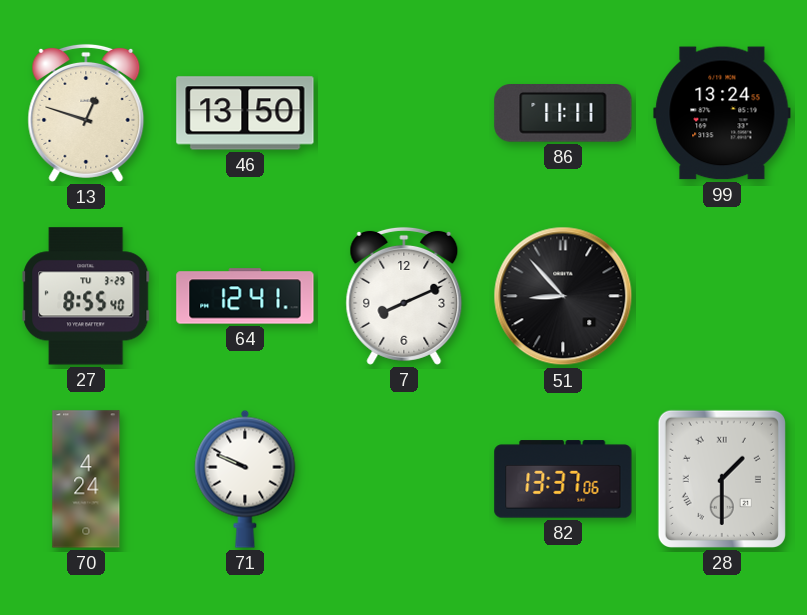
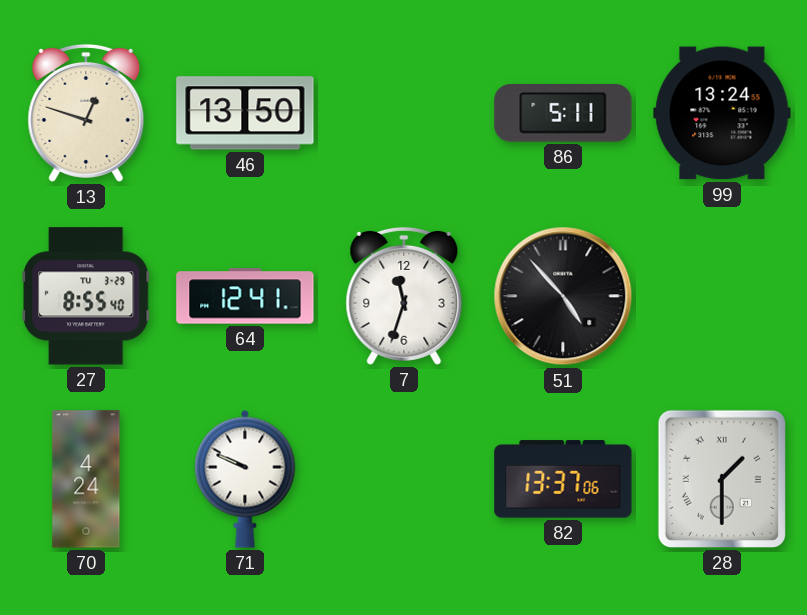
86: 11:11 -> 5:11 (563, 114)
7: 8:11 -> 11:33 (404, 296)
51: 8:53 -> 4:53 (563, 296)
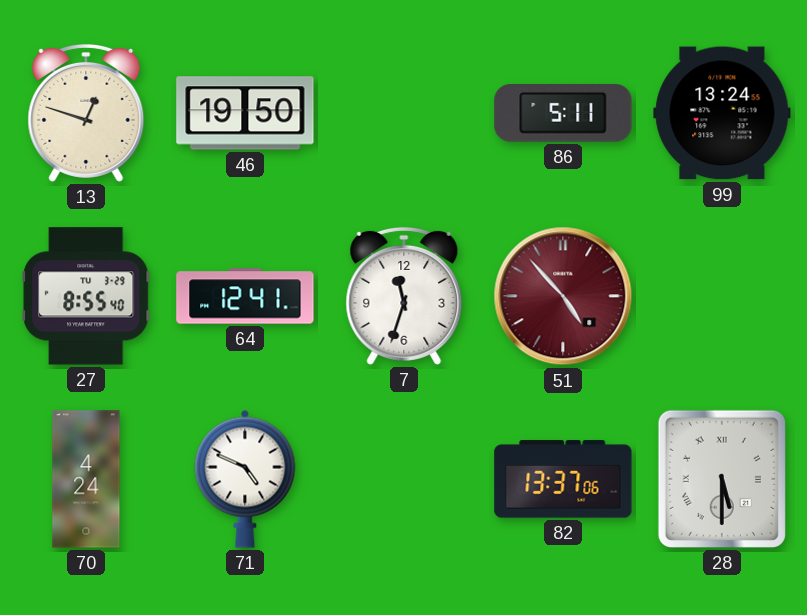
46: 13:50 -> 19:50 (245, 113)
51 dial: black -> burgundy (563, 296)
71: 9:49 -> 4:49 (245, 479)
28: 1:30 -> 5:30 (722, 479)
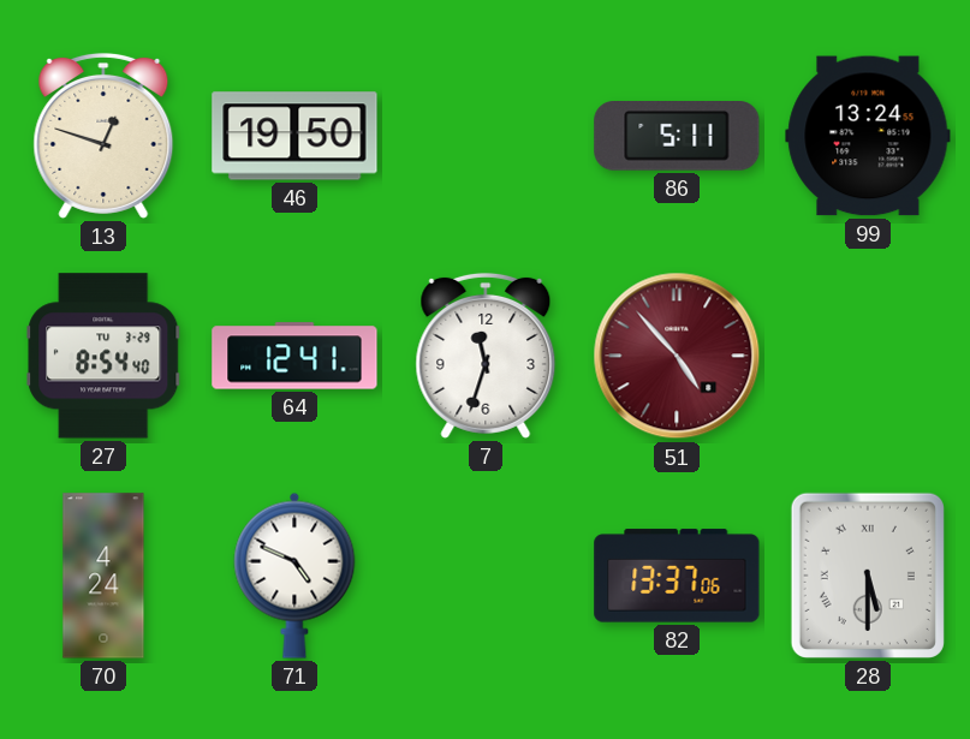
27: 8:55 -> 8:54 (103, 356)
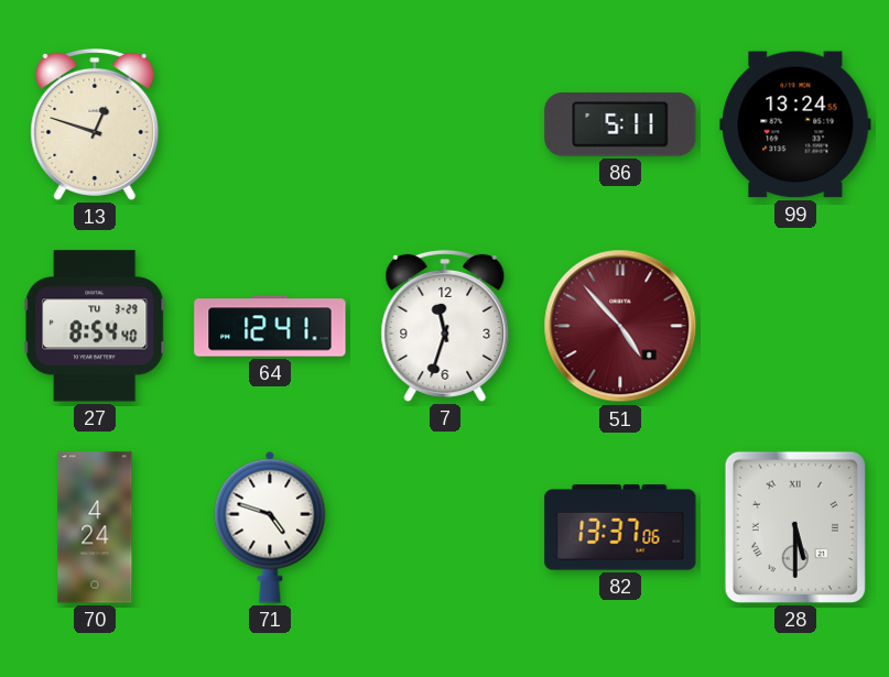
46: 19:50 -> none (294, 136)
71: 4:49 -> 4:48 (270, 527)
